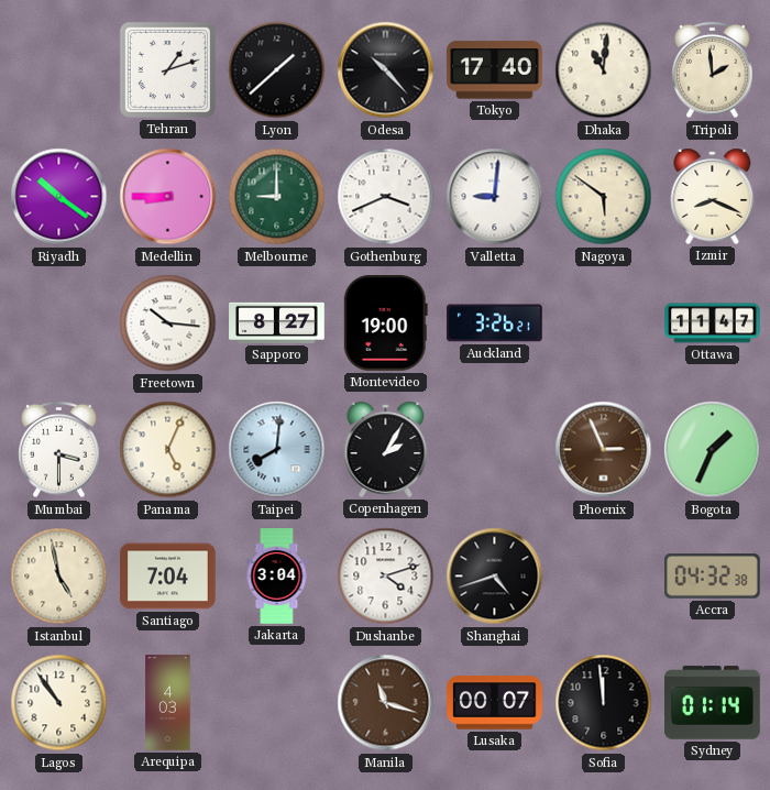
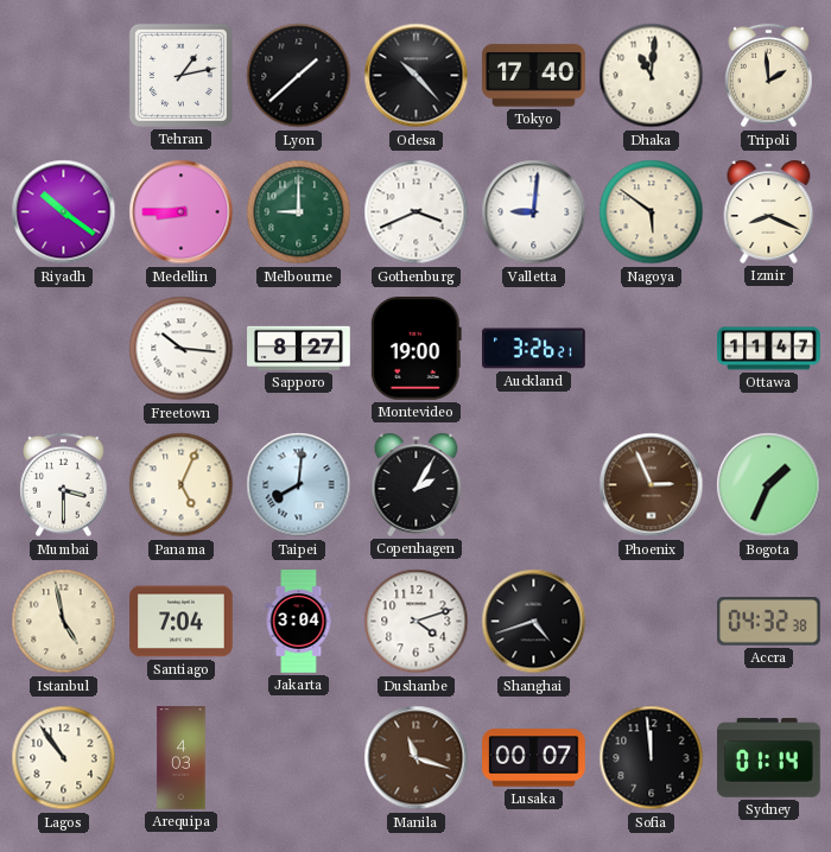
Tehran: 1:12 -> 1:13 (180, 75)
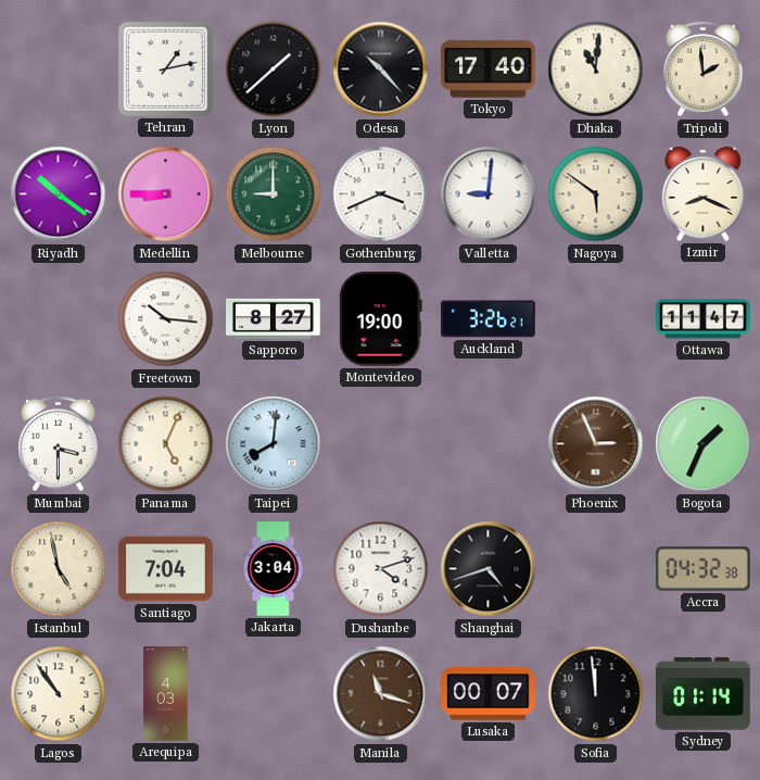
Copenhagen: 2:05 -> none (417, 484)
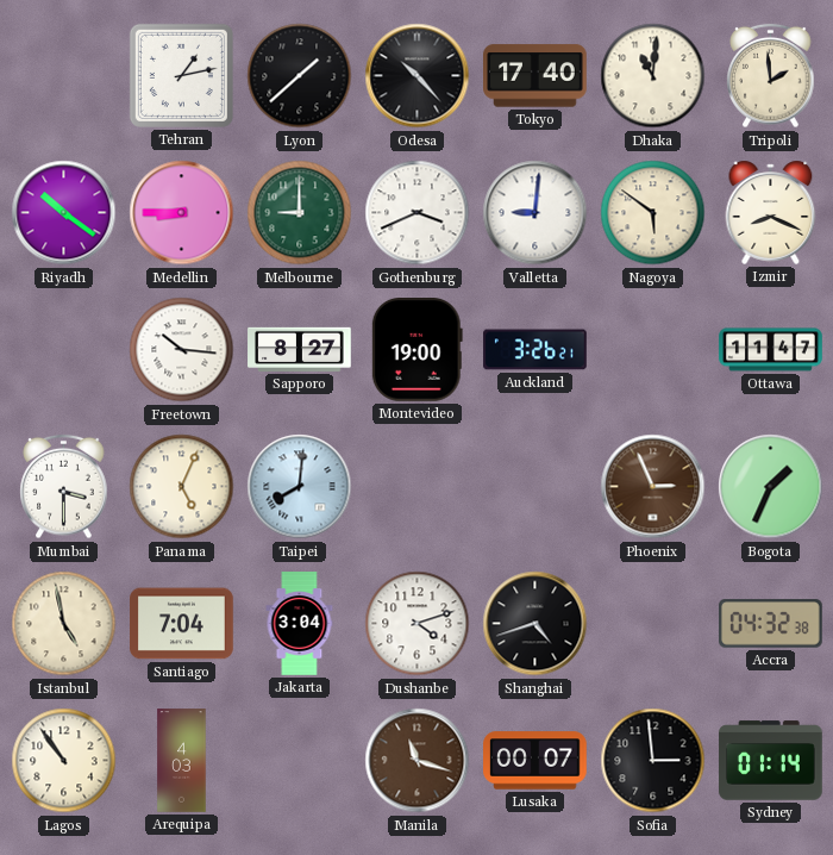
Sofia: 11:59 -> 2:59 (653, 761)
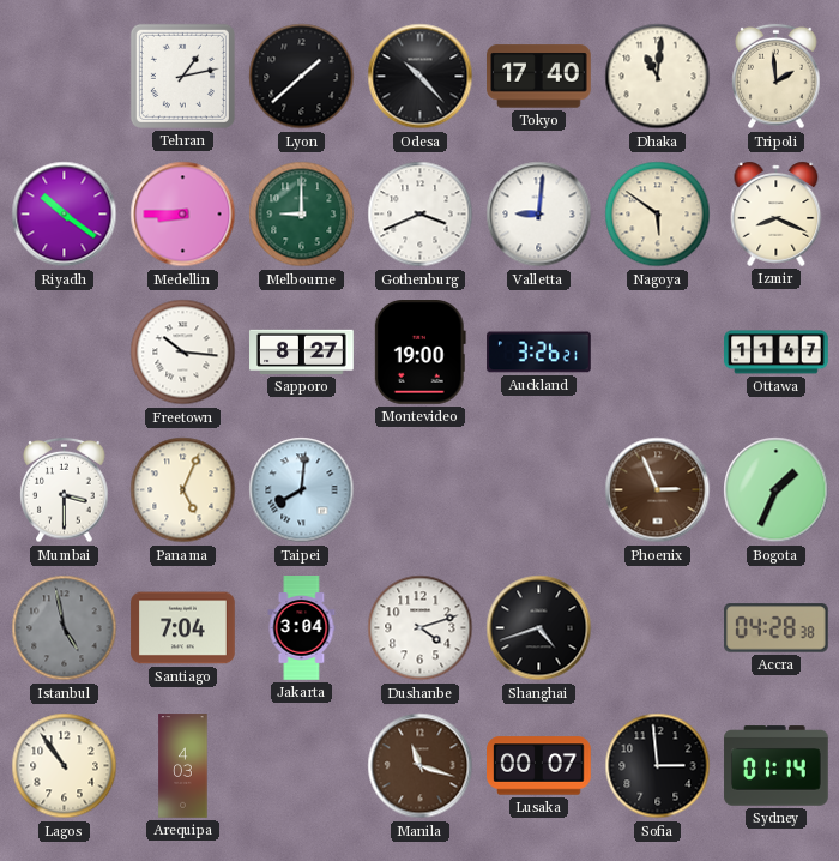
Istanbul dial: cream -> grey (65, 628)
Accra: 04:32 -> 04:28 (777, 628)
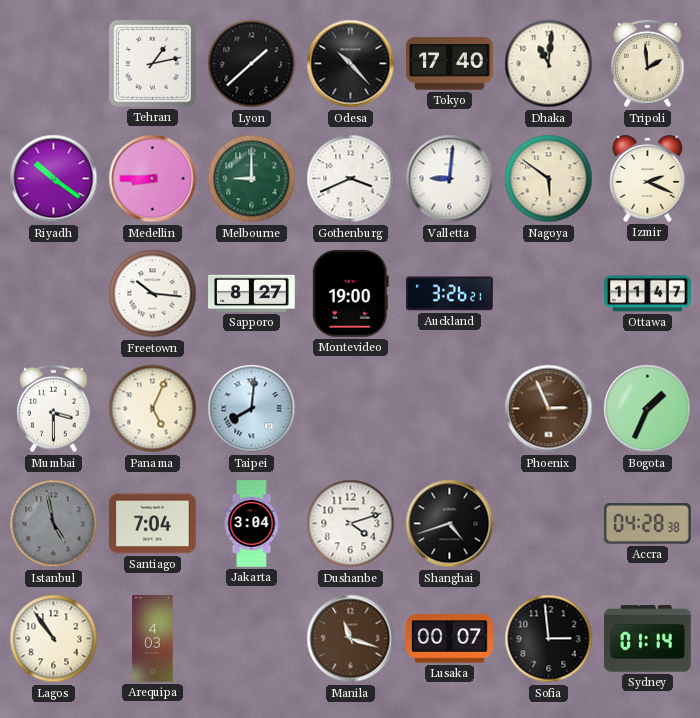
Izmir: 8:19 -> 2:19 (648, 178)
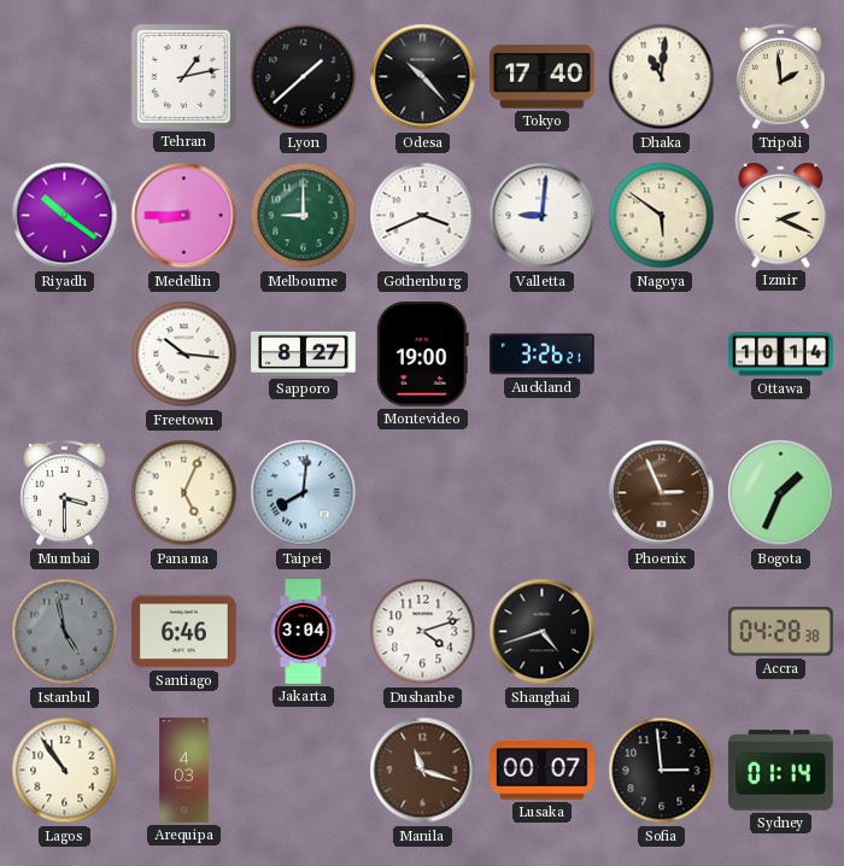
Ottawa: 11:47 -> 10:14 (781, 355)
Santiago: 7:04 -> 6:46 (184, 632)
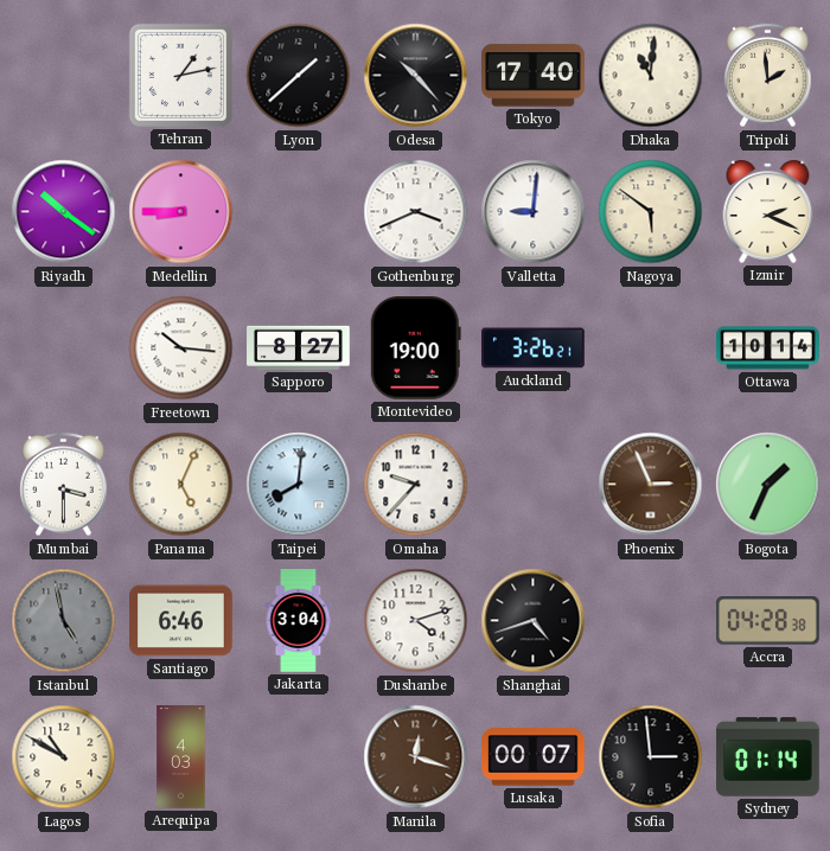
Melbourne: 9:00 -> none (304, 216)
Omaha: none -> 9:37 (416, 485)
Lagos: 10:54 -> 10:50 (64, 757)
Manila: 11:18 -> 12:18 (416, 757)
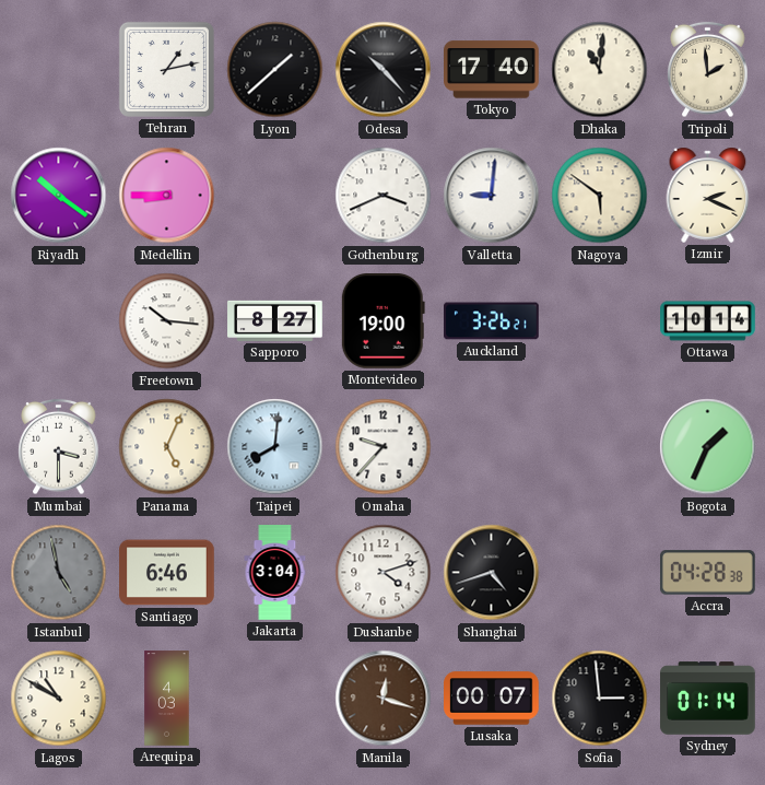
Phoenix: 2:56 -> none (651, 485)
